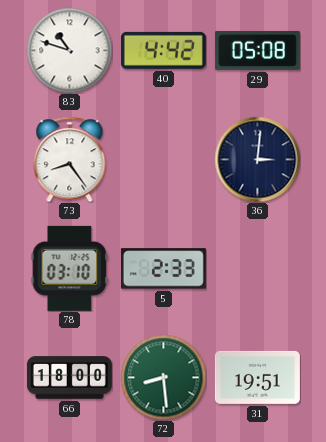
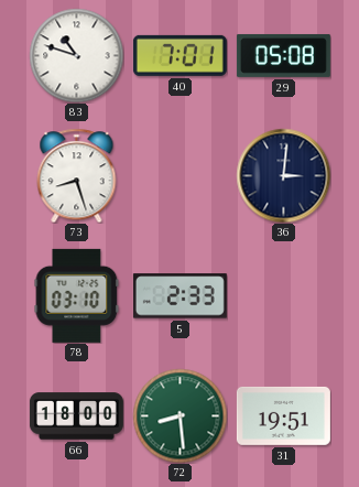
40: 4:42 -> 7:01 (179, 55)
73: 8:24 -> 8:27 (77, 175)
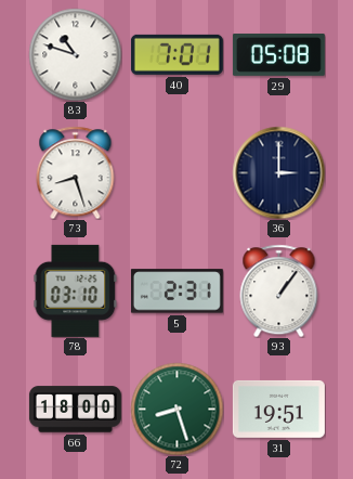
36: 3:01 -> 3:00 (278, 172)
5: 2:33 -> 2:31 (176, 292)
93: none -> 1:06 (279, 290)
72: 8:29 -> 8:27 (176, 409)
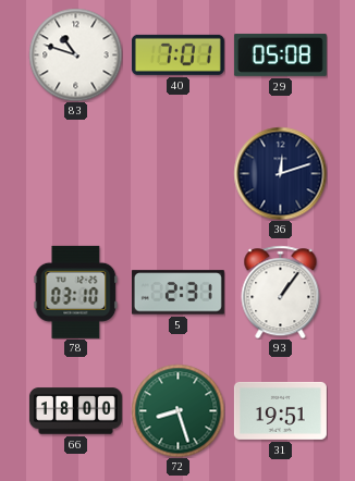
73: 8:27 -> none (76, 172)
36: 3:00 -> 12:12 (280, 173)
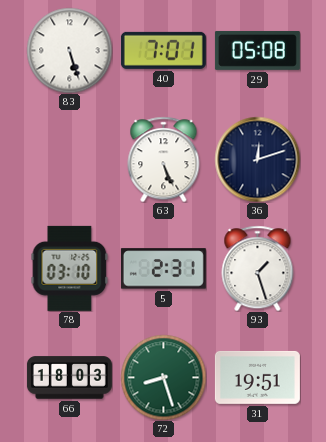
83: 10:48 -> 5:27 (69, 50)
63: none -> 5:26 (164, 159)
93: 1:06 -> 1:27 (258, 268)
66: 18:00 -> 18:03 (69, 378)
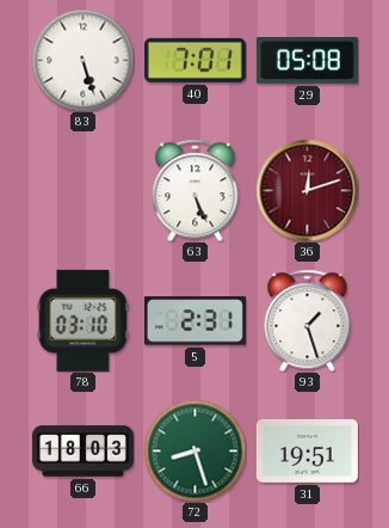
36 dial: navy -> burgundy (307, 190)
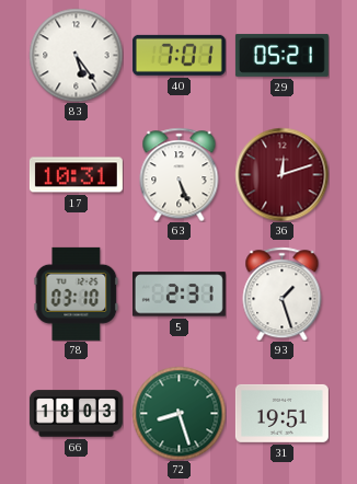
83: 5:27 -> 5:24 (76, 55)
29: 05:08 -> 05:21 (281, 55)
17: none -> 10:31 (76, 175)
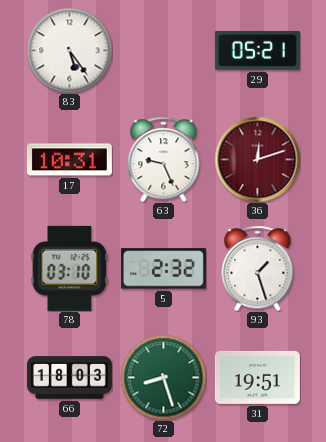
40: 7:01 -> none (178, 55)
63: 5:26 -> 9:26 (164, 159)
5: 2:31 -> 2:32 (163, 269)
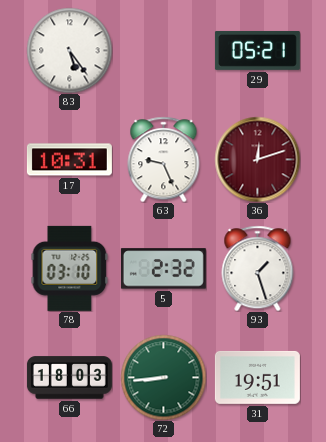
72: 8:27 -> 8:44 (163, 377)
